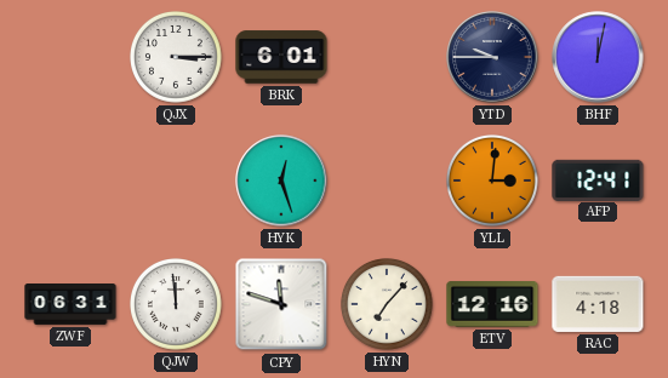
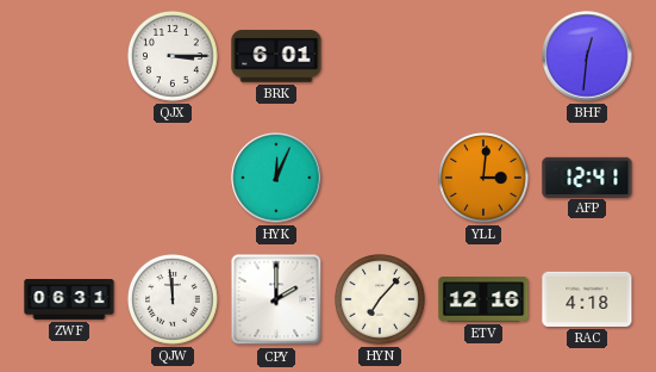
YTD: 9:45 -> none (492, 57)
BHF: 12:02 -> 12:31 (587, 56)
HYK: 12:27 -> 12:04 (276, 178)
CPY: 11:48 -> 2:00 (276, 299)
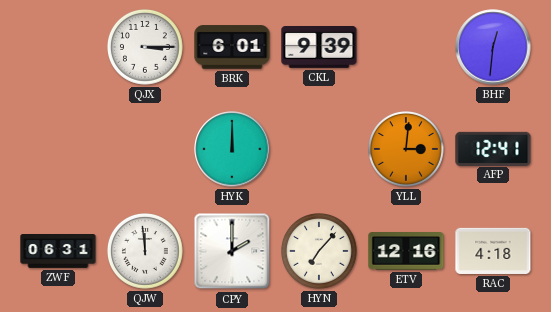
CKL: none -> 9:39 (319, 48)
HYK: 12:04 -> 12:00 (232, 149)
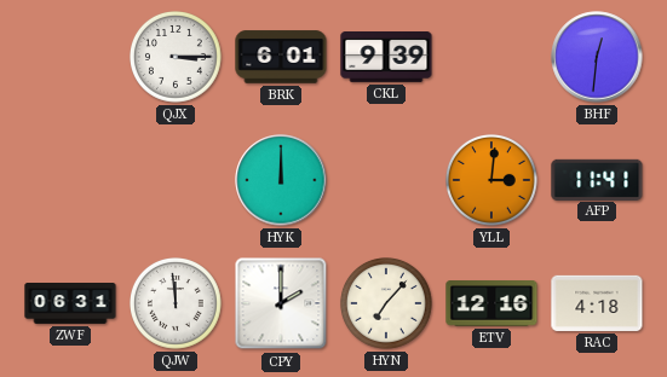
AFP: 12:41 -> 11:41 (597, 179)
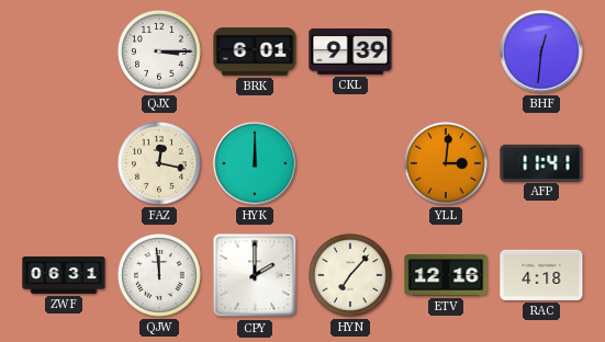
FAZ: none -> 12:17 (160, 164)
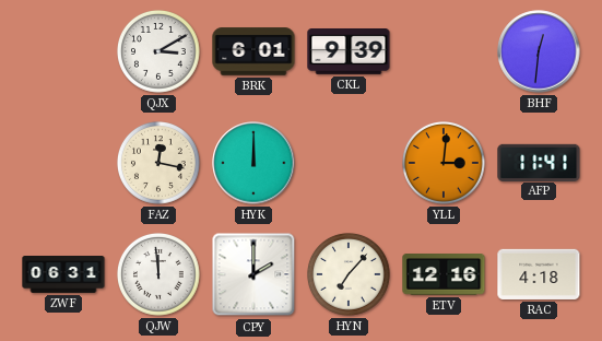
QJX: 3:15 -> 3:10 (160, 52)
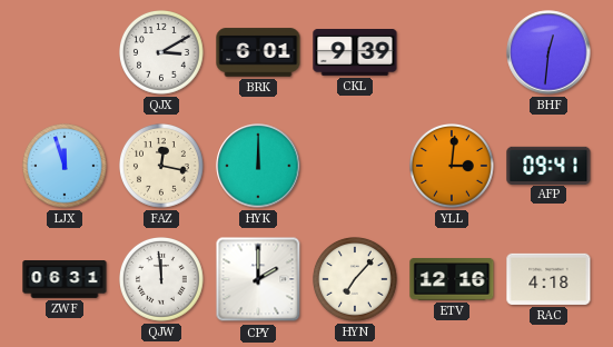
LJX: none -> 11:57 (66, 167)
AFP: 11:41 -> 09:41 (548, 165)
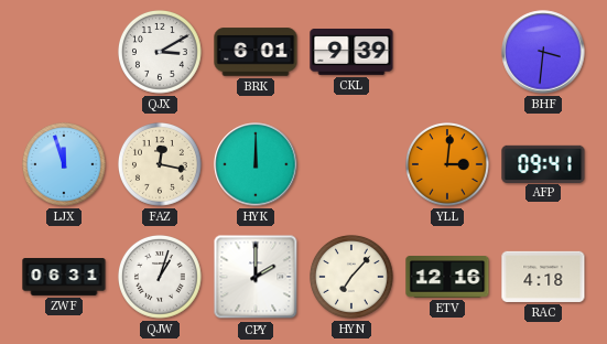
BHF: 12:31 -> 3:31 (543, 52)
QJW: 11:59 -> 1:03 (161, 278)
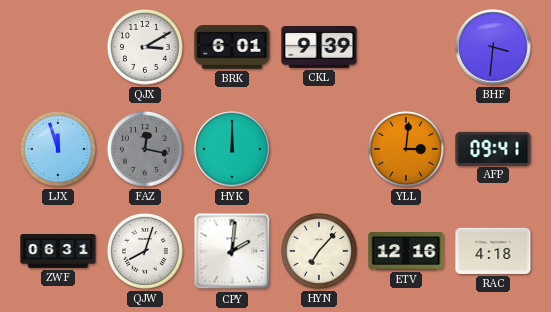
FAZ dial: cream -> grey (146, 150)
QJW: 1:03 -> 8:03 (146, 252)
CPY: 2:00 -> 2:01 (232, 251)
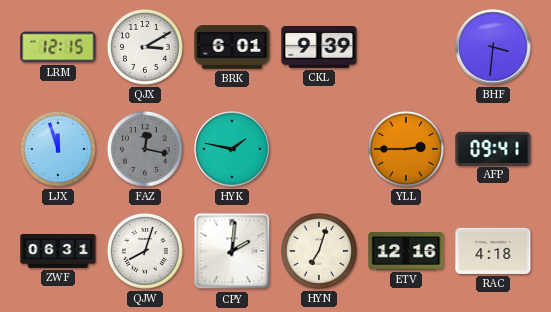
LRM: none -> 12:15 (58, 47)
HYK: 12:00 -> 1:47 (232, 149)
YLL: 3:01 -> 2:45 (407, 150)
HYN: 7:07 -> 7:03 (320, 252)
